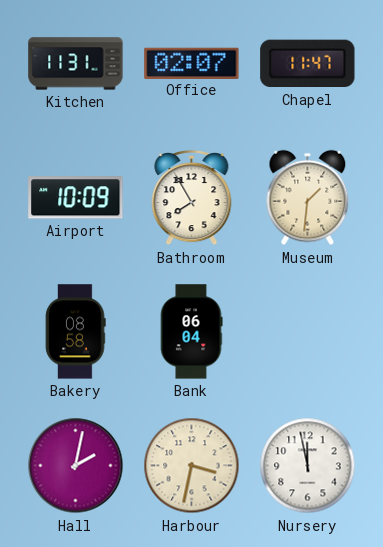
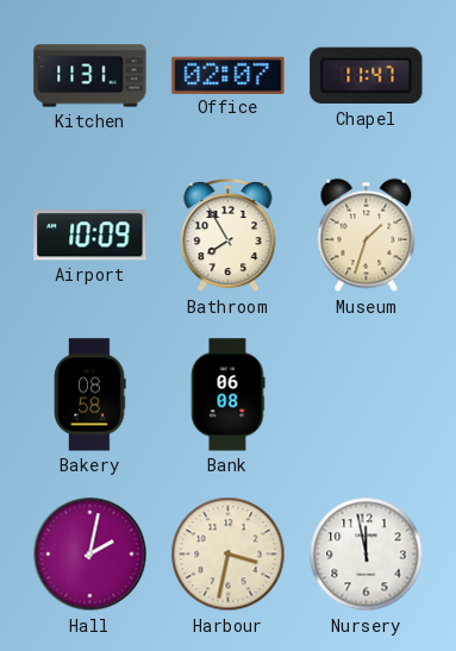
Museum: 1:31 -> 1:33 (367, 236)
Bank: 06:04 -> 06:08 (227, 395)
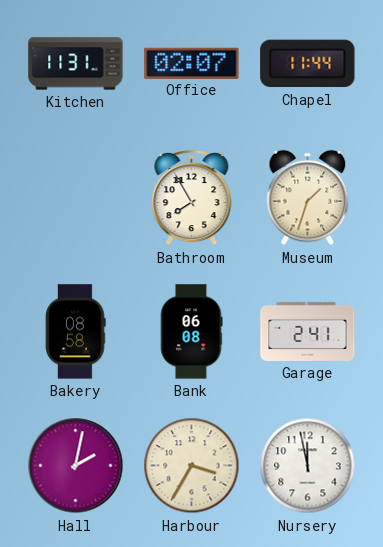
Chapel: 11:47 -> 11:44 (308, 64)
Airport: 10:09 -> none (90, 236)
Garage: none -> 2:41 (308, 331)
Harbour: 3:32 -> 3:35 (192, 466)
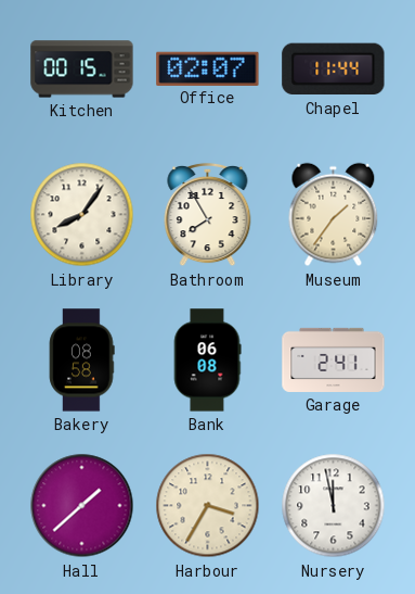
Kitchen: 11:31 -> 00:15 (82, 69)
Library: none -> 8:06 (82, 215)
Museum: 1:33 -> 1:36 (334, 215)
Hall: 2:02 -> 1:38 (82, 506)
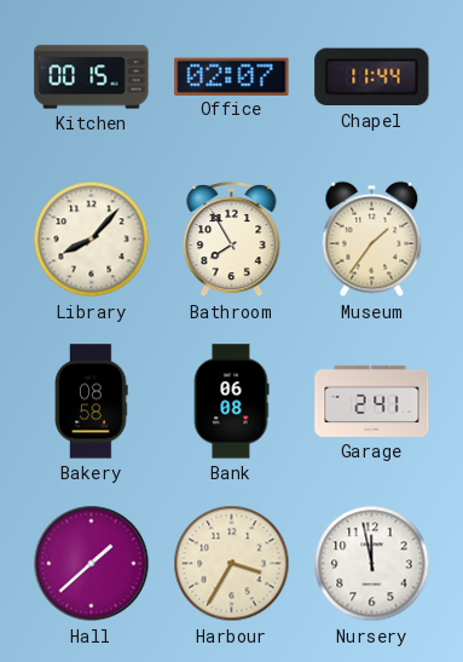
Library: 8:06 -> 8:07 (92, 240)
